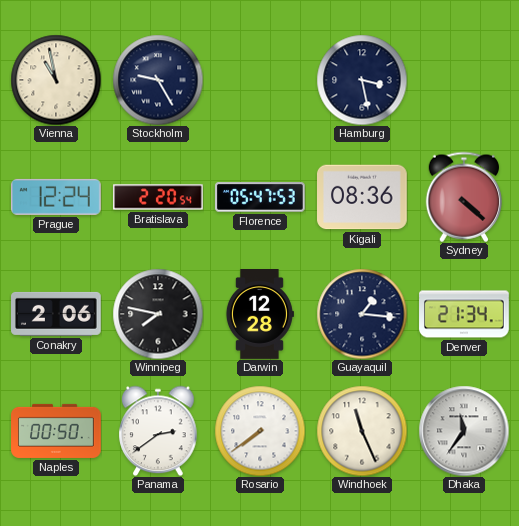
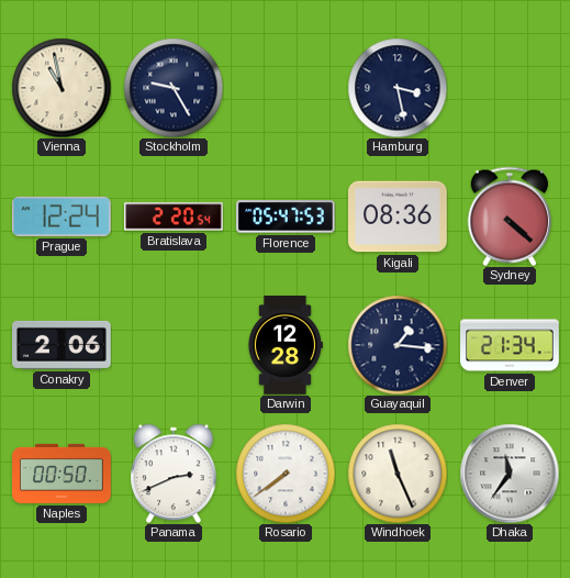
Winnipeg: 7:47 -> none (158, 314)
Panama: 2:39 -> 2:41 (174, 474)
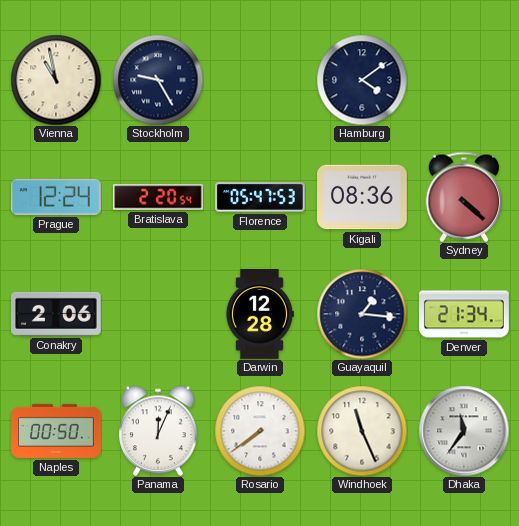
Hamburg: 3:28 -> 4:09 (362, 80)
Panama: 2:41 -> 12:04 (158, 431)
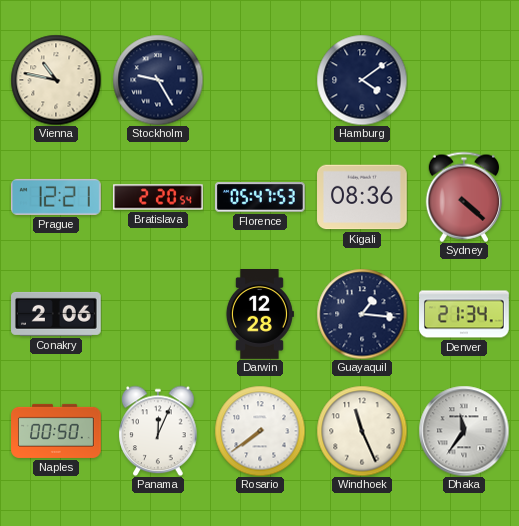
Vienna: 10:58 -> 10:47 (56, 80)
Prague: 12:24 -> 12:21 (57, 197)
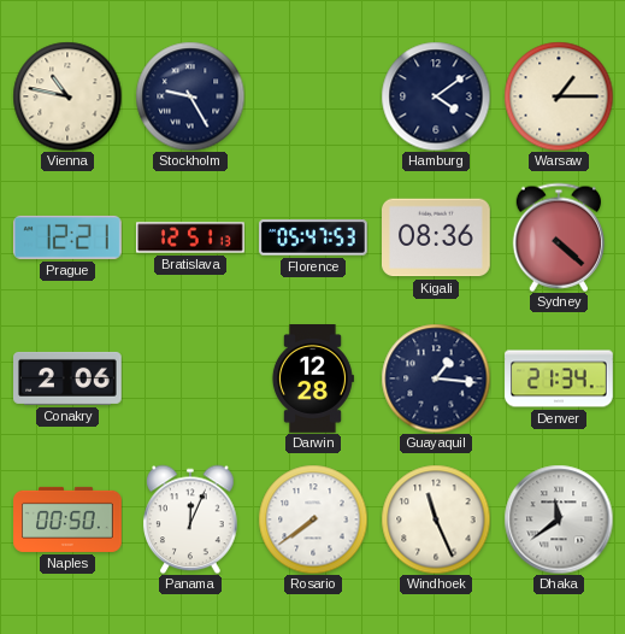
Warsaw: none -> 1:15 (559, 96)
Bratislava: 2:20 -> 12:51 (190, 237)
Dhaka: 11:36 -> 11:39 (559, 519)
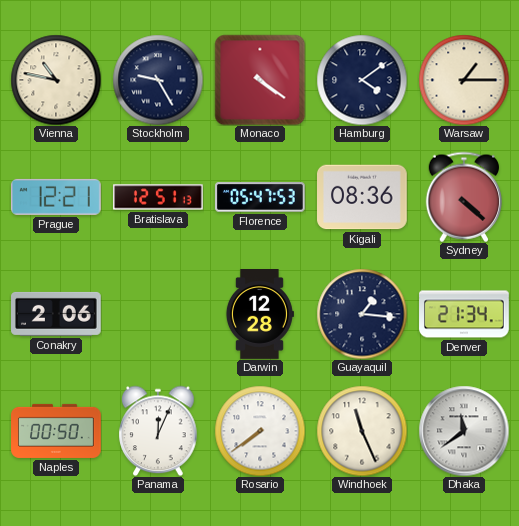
Monaco: none -> 4:21 (260, 80)
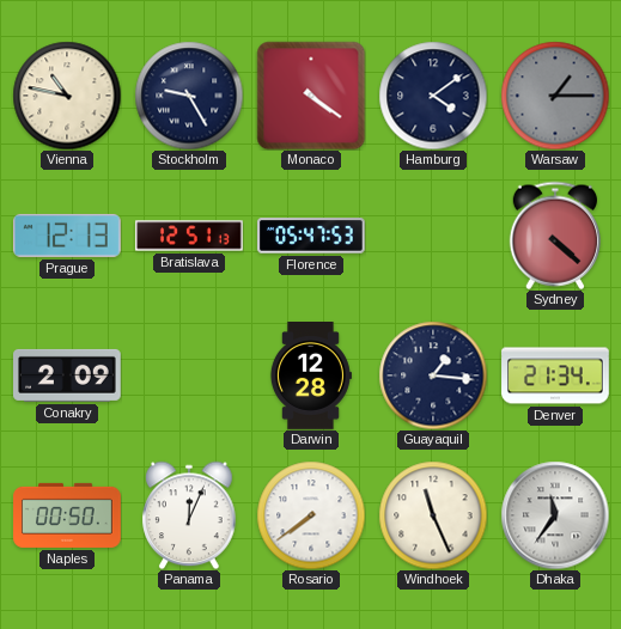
Warsaw dial: cream -> grey (555, 96)
Prague: 12:21 -> 12:13 (68, 236)
Kigali: 08:36 -> none (363, 197)
Conakry: 2:06 -> 2:09 (68, 375)
Dhaka: 11:39 -> 11:36 (555, 515)
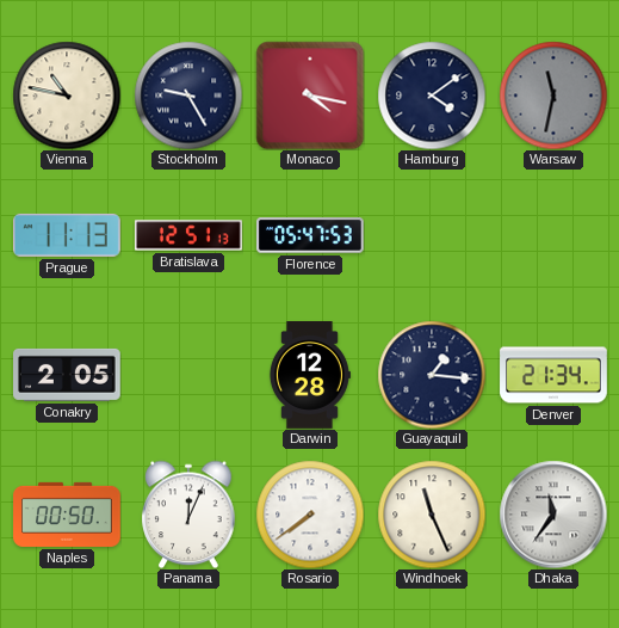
Monaco: 4:21 -> 4:17 (310, 96)
Warsaw: 1:15 -> 11:32 (553, 96)
Prague: 12:13 -> 11:13 (68, 235)
Sydney: 4:22 -> none (554, 236)
Conakry: 2:09 -> 2:05 (68, 375)
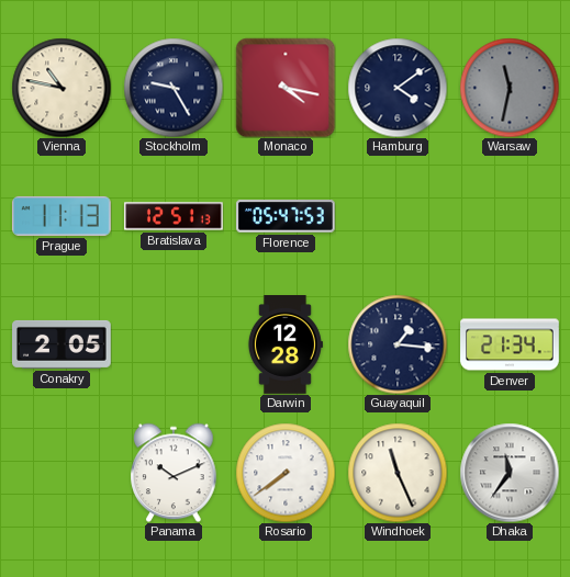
Naples: 00:50 -> none (67, 515)
Panama: 12:04 -> 10:11 (174, 473)
